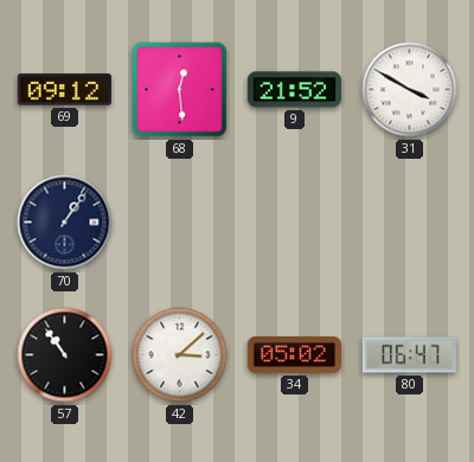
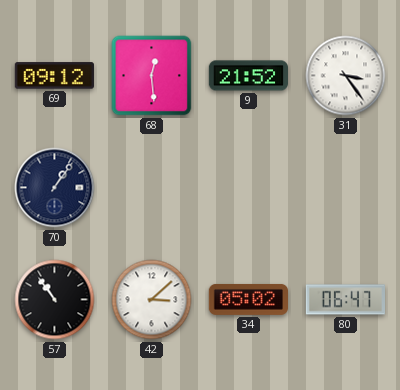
31: 3:50 -> 3:24 (346, 76)
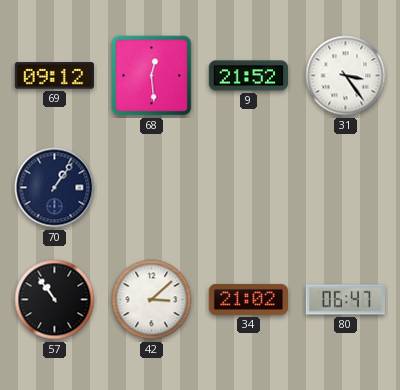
34: 05:02 -> 21:02 (248, 299)
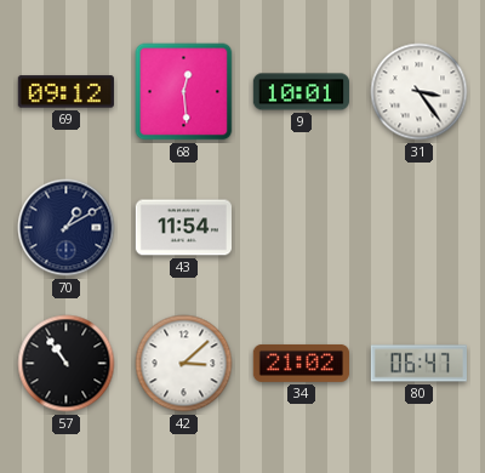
9: 21:52 -> 10:01 (301, 92)
70: 1:06 -> 1:10 (67, 228)
43: none -> 11:54 (183, 228)
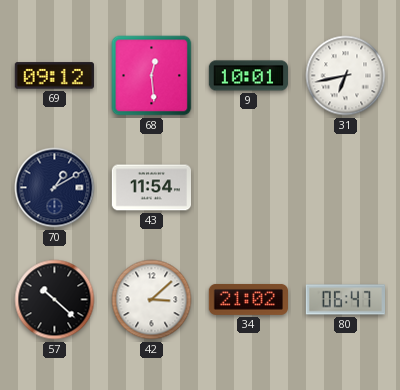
31: 3:24 -> 6:43 (346, 76)
57: 10:54 -> 10:22 (55, 300)
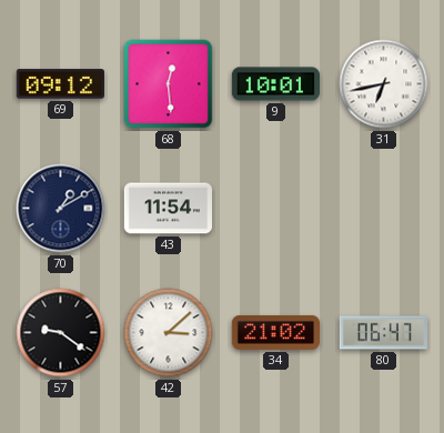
57: 10:22 -> 9:21 (61, 333)
